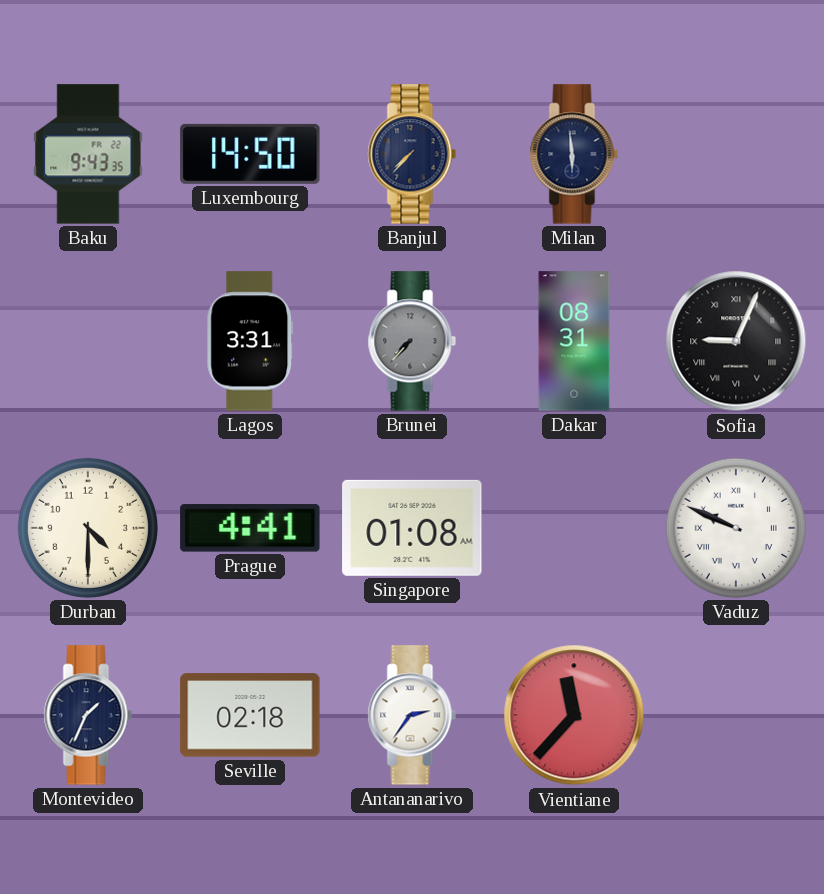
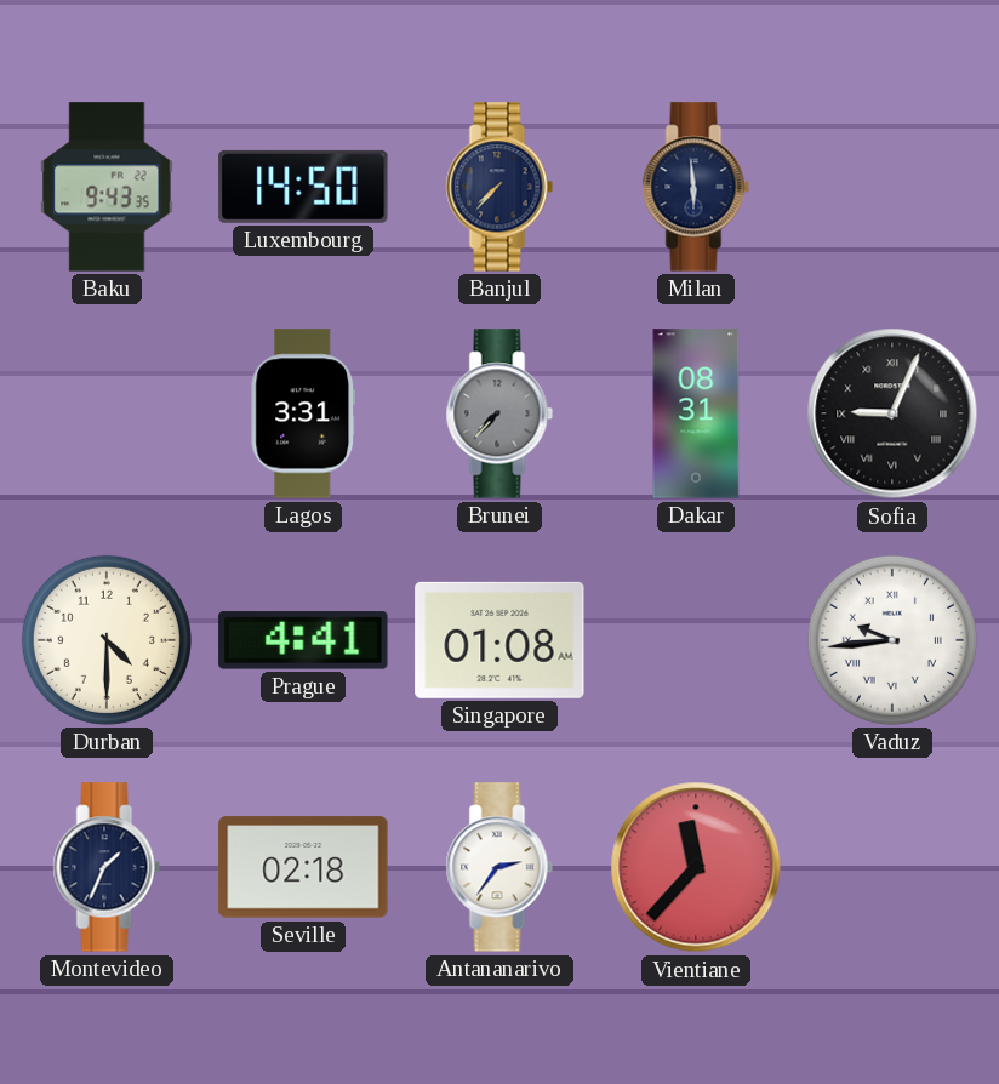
Vaduz: 9:49 -> 9:44 (892, 640)
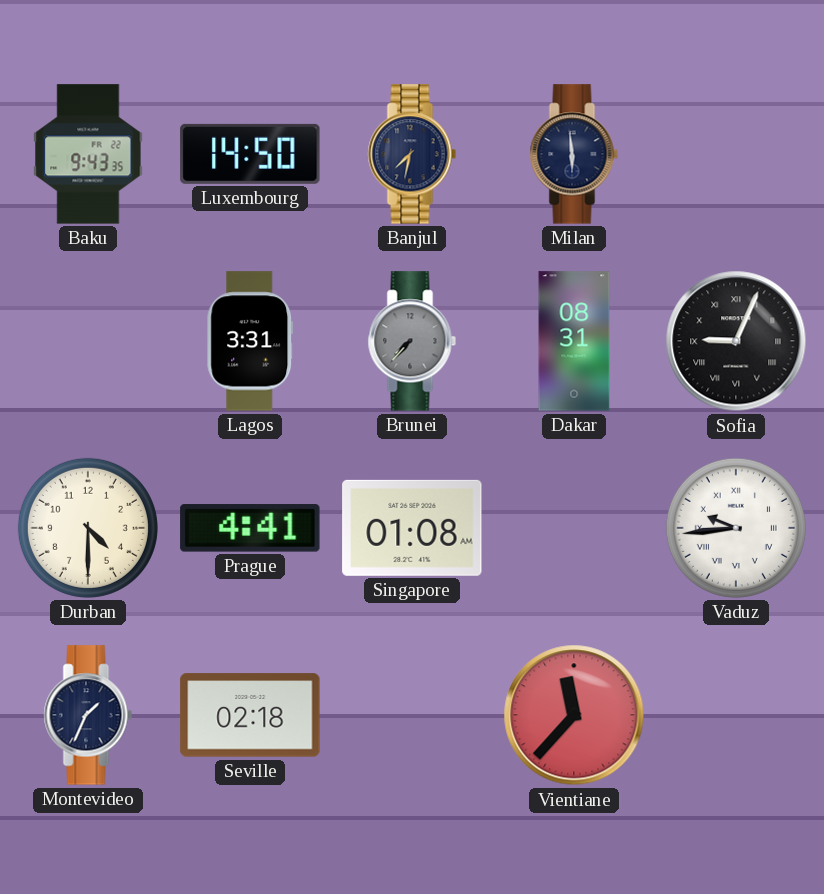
Banjul: 7:37 -> 7:32 (412, 154)
Antananarivo: 2:36 -> none (499, 867)
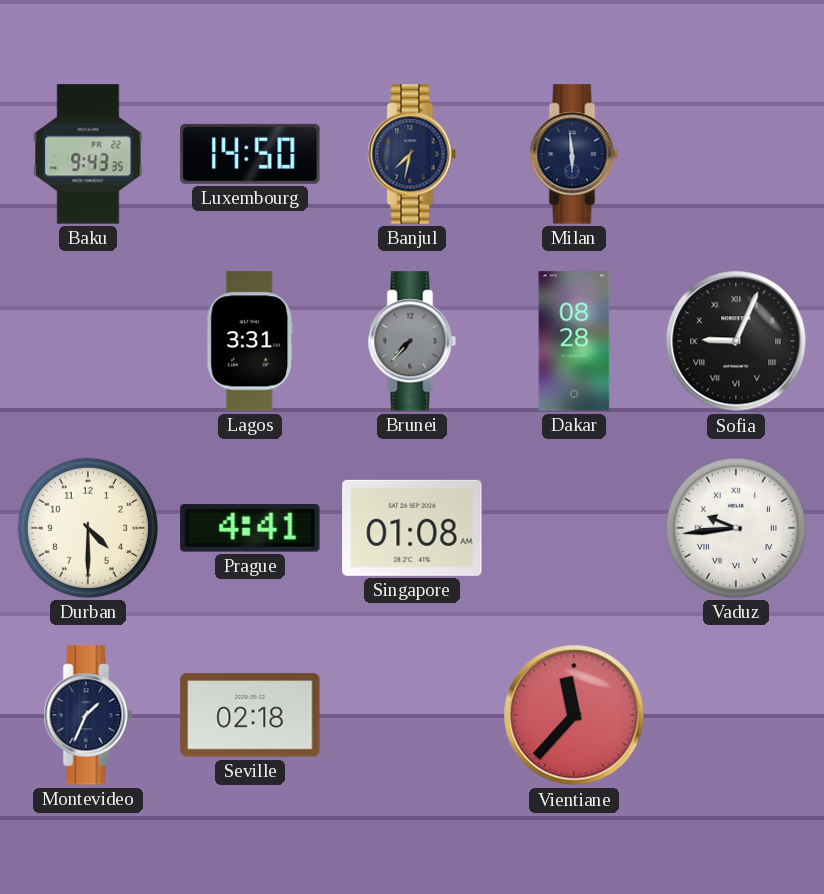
Dakar: 08:31 -> 08:28 (574, 341)
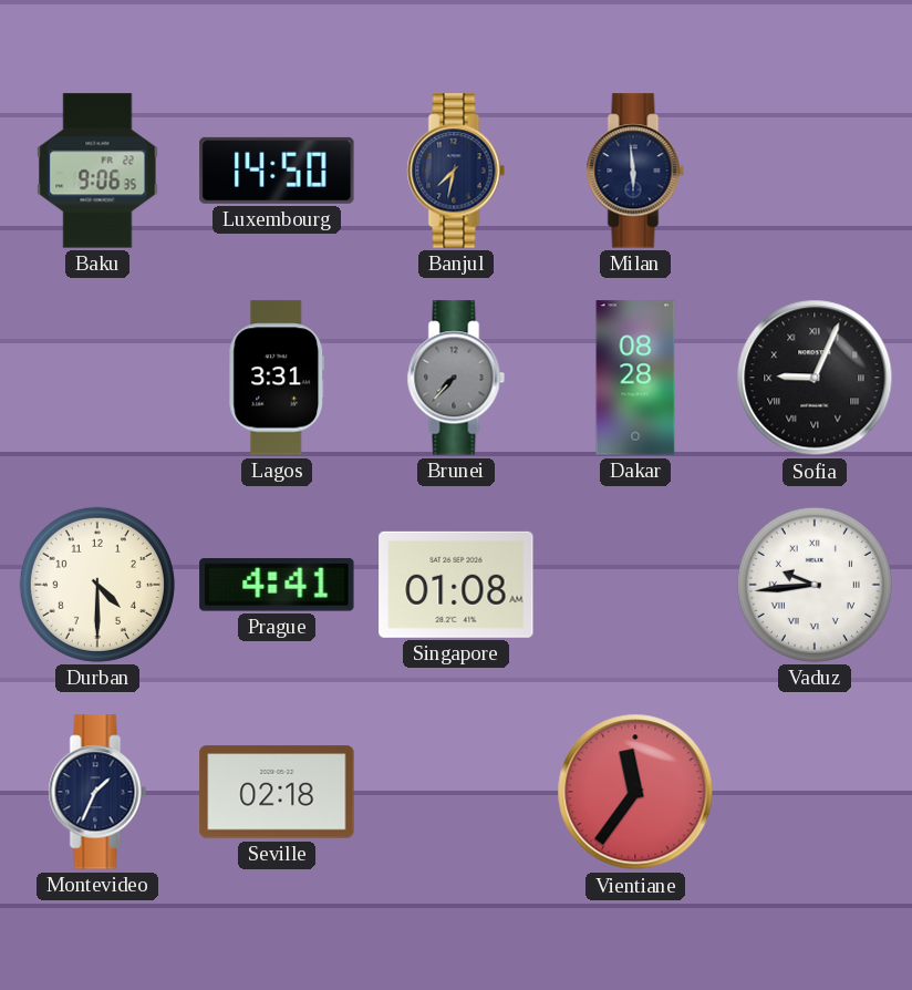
Baku: 9:43 -> 9:06 (97, 171)
Vientiane: 11:37 -> 11:36 (635, 792)
